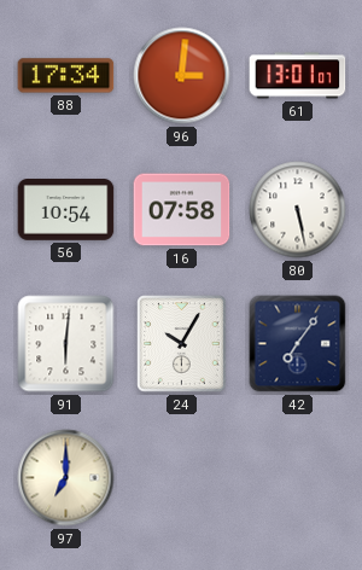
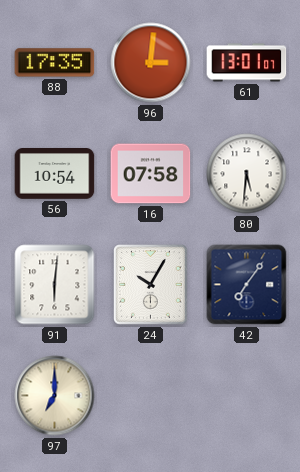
88: 17:34 -> 17:35 (55, 63)
80: 5:28 -> 5:31 (247, 174)
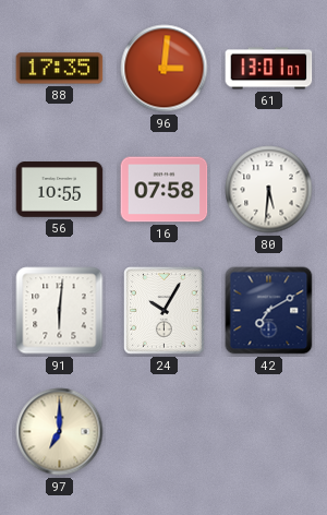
56: 10:54 -> 10:55 (60, 190)
42: 7:06 -> 7:10 (269, 311)
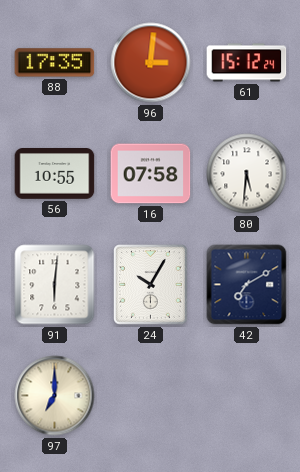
61: 13:01 -> 15:12 (247, 63)
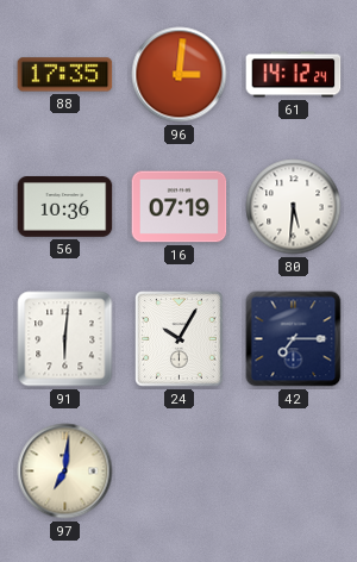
61: 15:12 -> 14:12 (294, 75)
56: 10:55 -> 10:36 (65, 207)
16: 07:58 -> 07:19 (180, 207)
42: 7:10 -> 7:15 (294, 339)
97: 7:00 -> 7:01 (65, 472)
